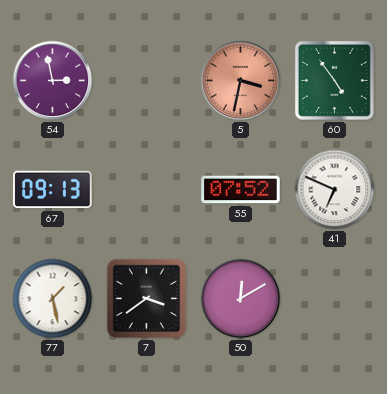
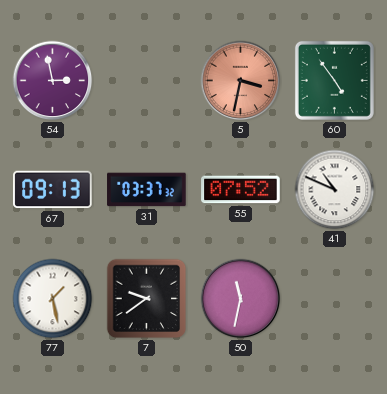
31: none -> 03:37 (147, 190)
41: 6:49 -> 10:49 (335, 190)
7: 3:39 -> 9:39 (147, 299)
50: 12:10 -> 11:32 (241, 299)
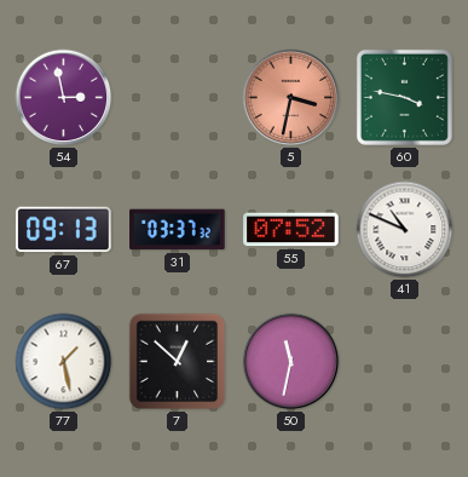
60: 4:54 -> 3:47 (404, 97)
7: 9:39 -> 12:52 (178, 362)
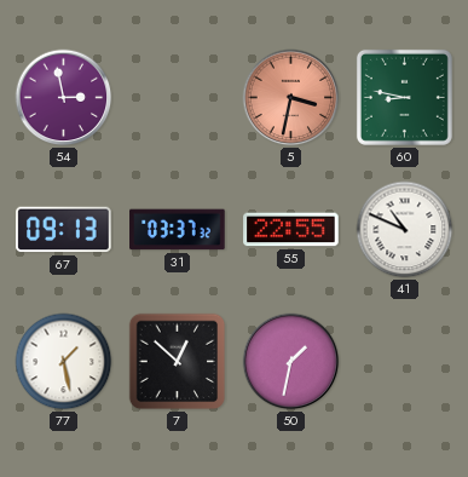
60: 3:47 -> 8:47 (404, 97)
55: 07:52 -> 22:55 (291, 230)
50: 11:32 -> 1:32 (291, 362)
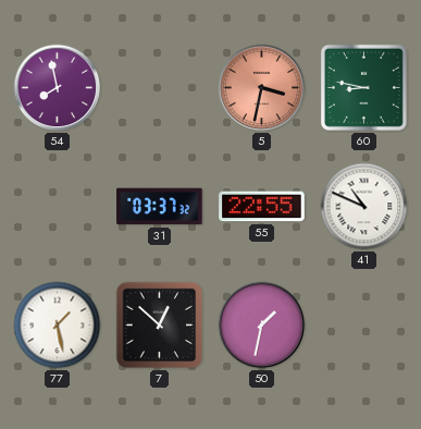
54: 2:58 -> 7:58 (58, 88)
67: 09:13 -> none (64, 230)
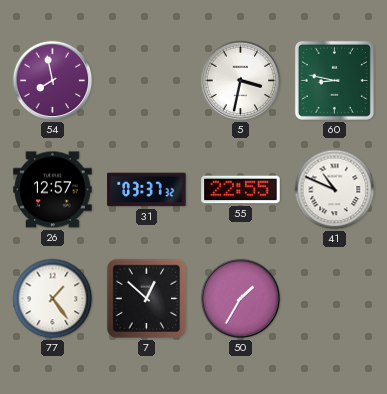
5 dial: salmon -> white (241, 81)
26: none -> 12:57 (53, 190)
77: 1:28 -> 1:24 (53, 299)
50: 1:32 -> 1:35 (241, 299)
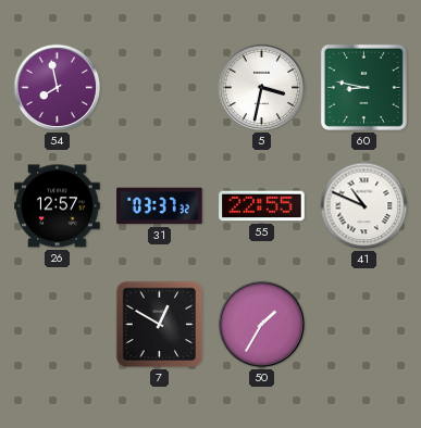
77: 1:24 -> none (53, 299)
7: 12:52 -> 12:50 (160, 325)
